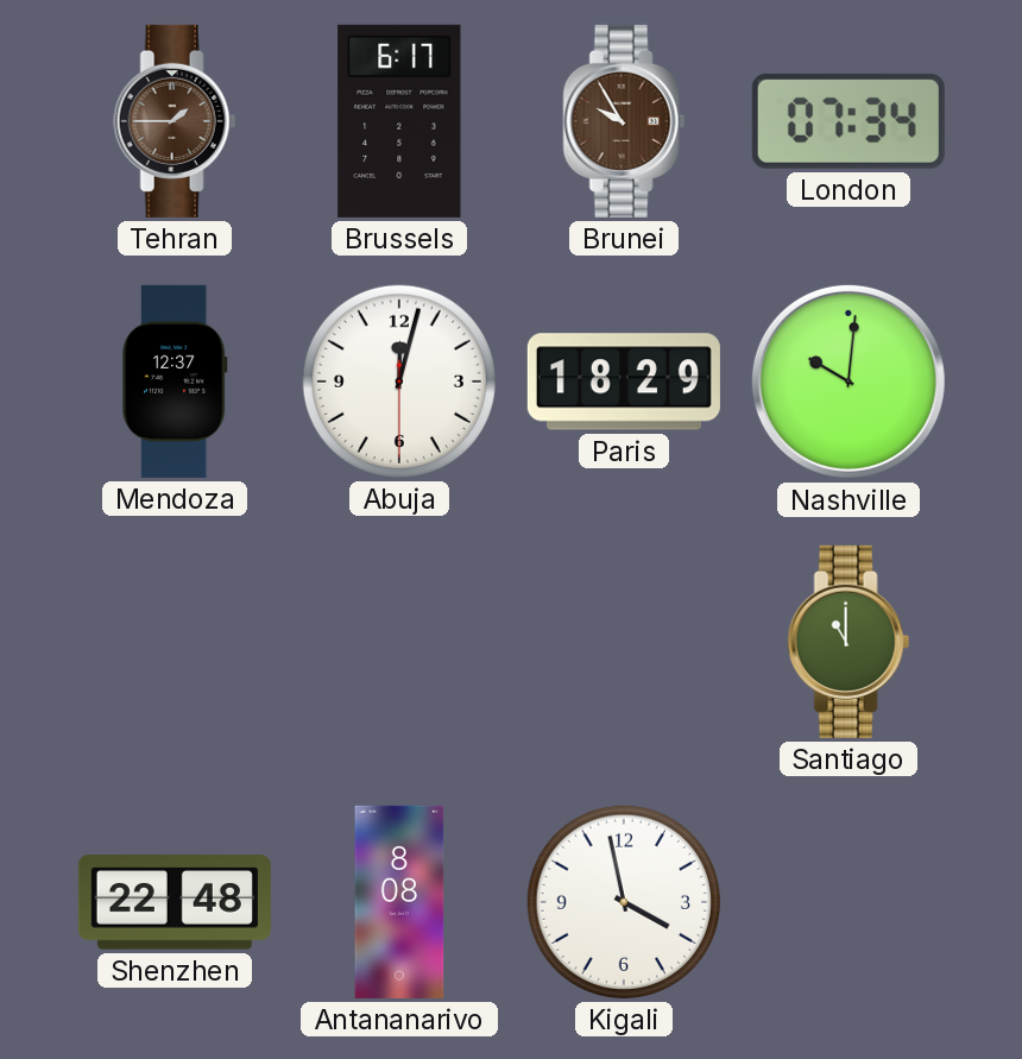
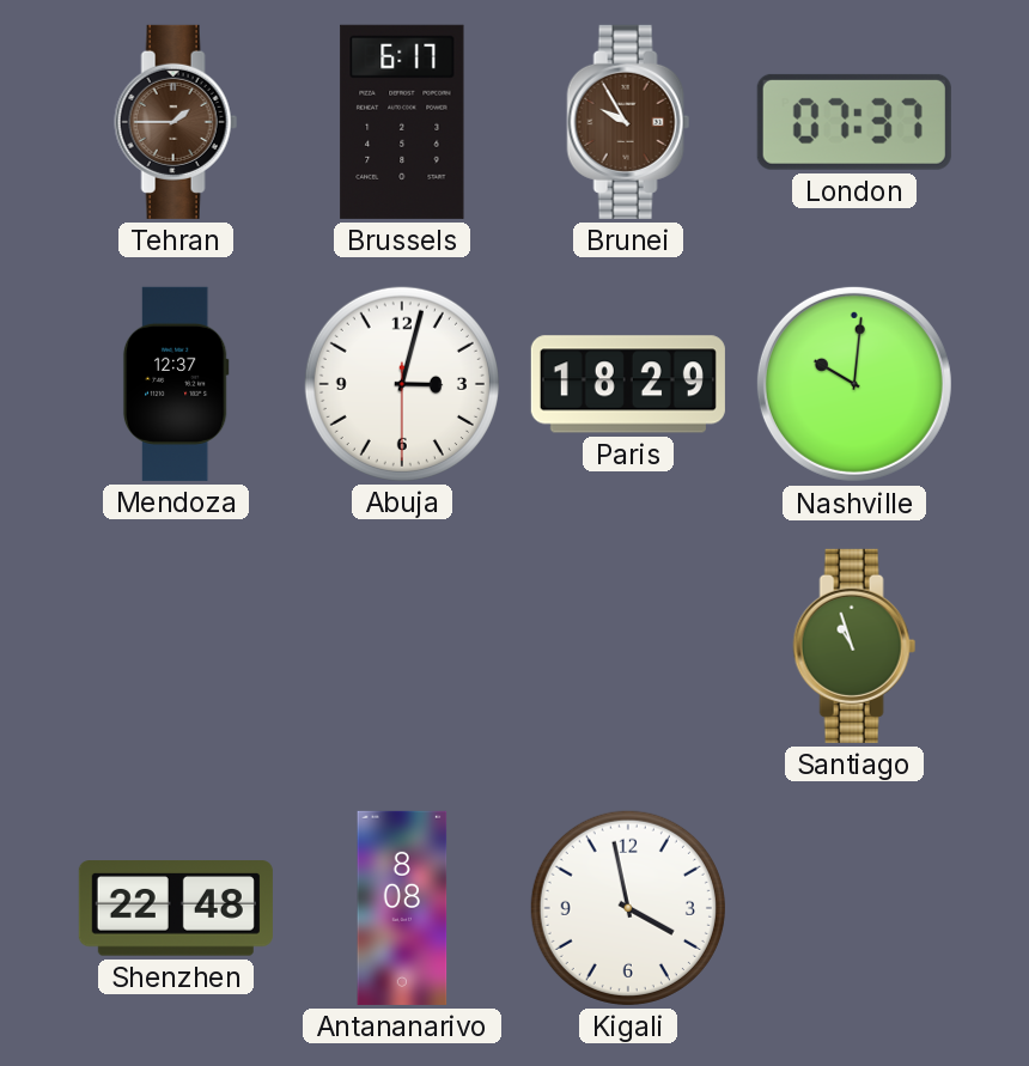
London: 07:34 -> 07:37 (854, 122)
Abuja: 12:02 -> 3:02 (402, 384)
Santiago: 11:00 -> 10:57 (854, 646)
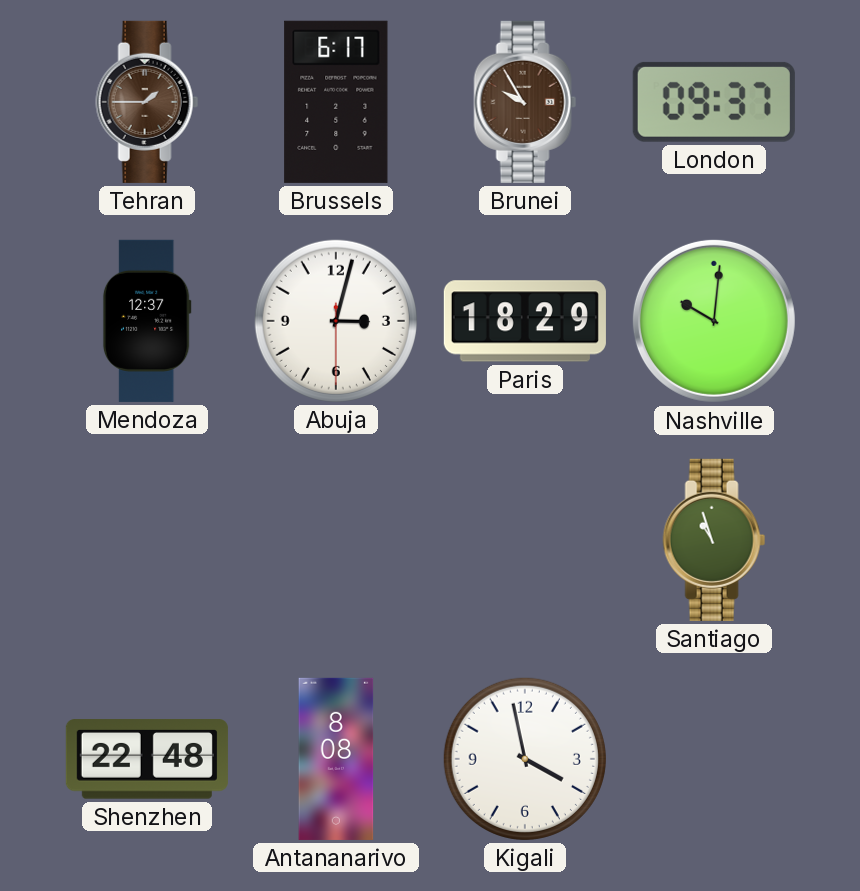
London: 07:37 -> 09:37 (714, 102)
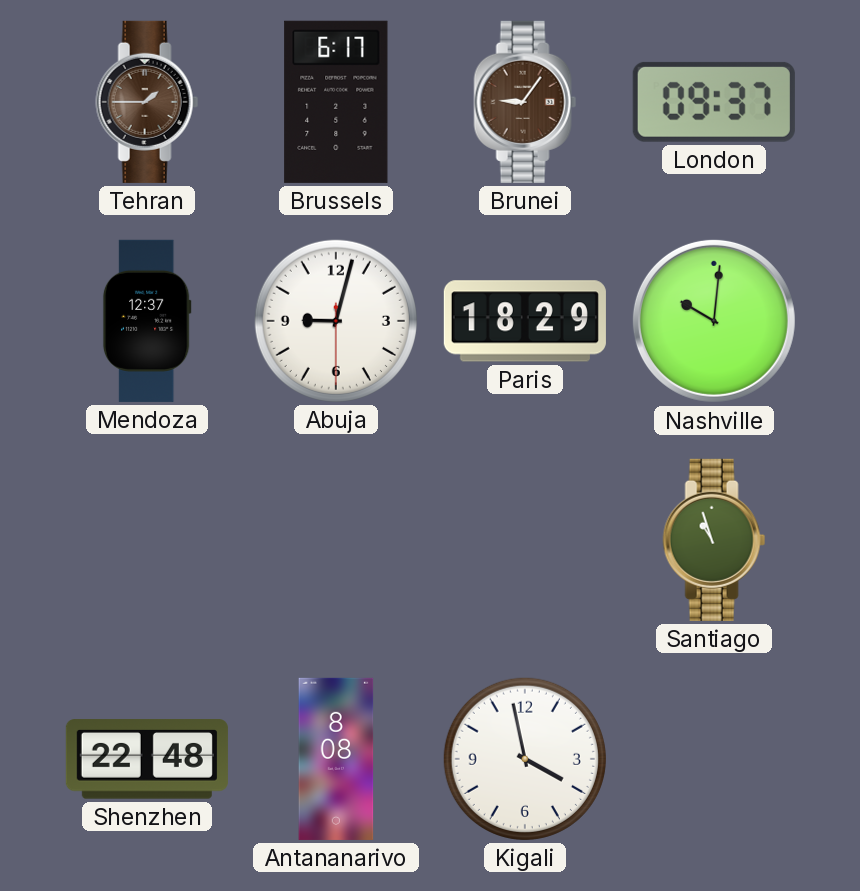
Brunei: 9:55 -> 9:06 (525, 102)
Abuja: 3:02 -> 9:02 (336, 321)
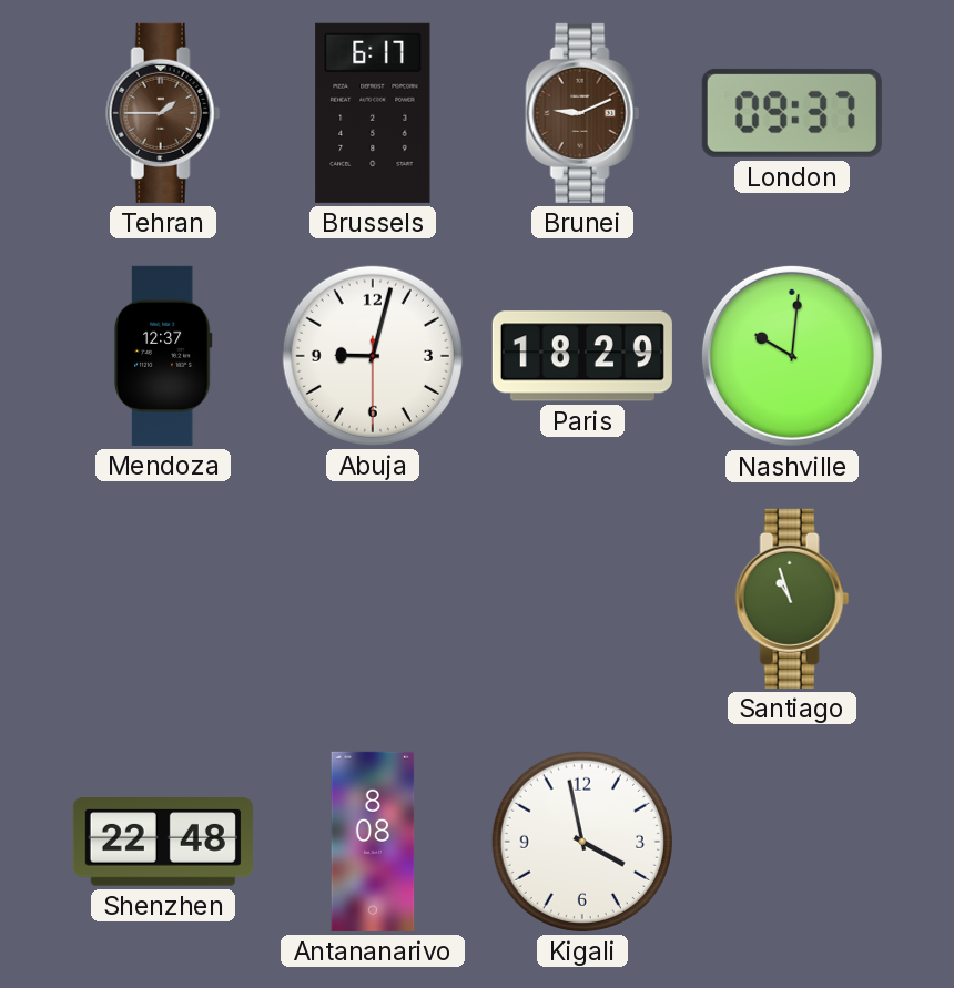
Brunei: 9:06 -> 9:11 (582, 113)
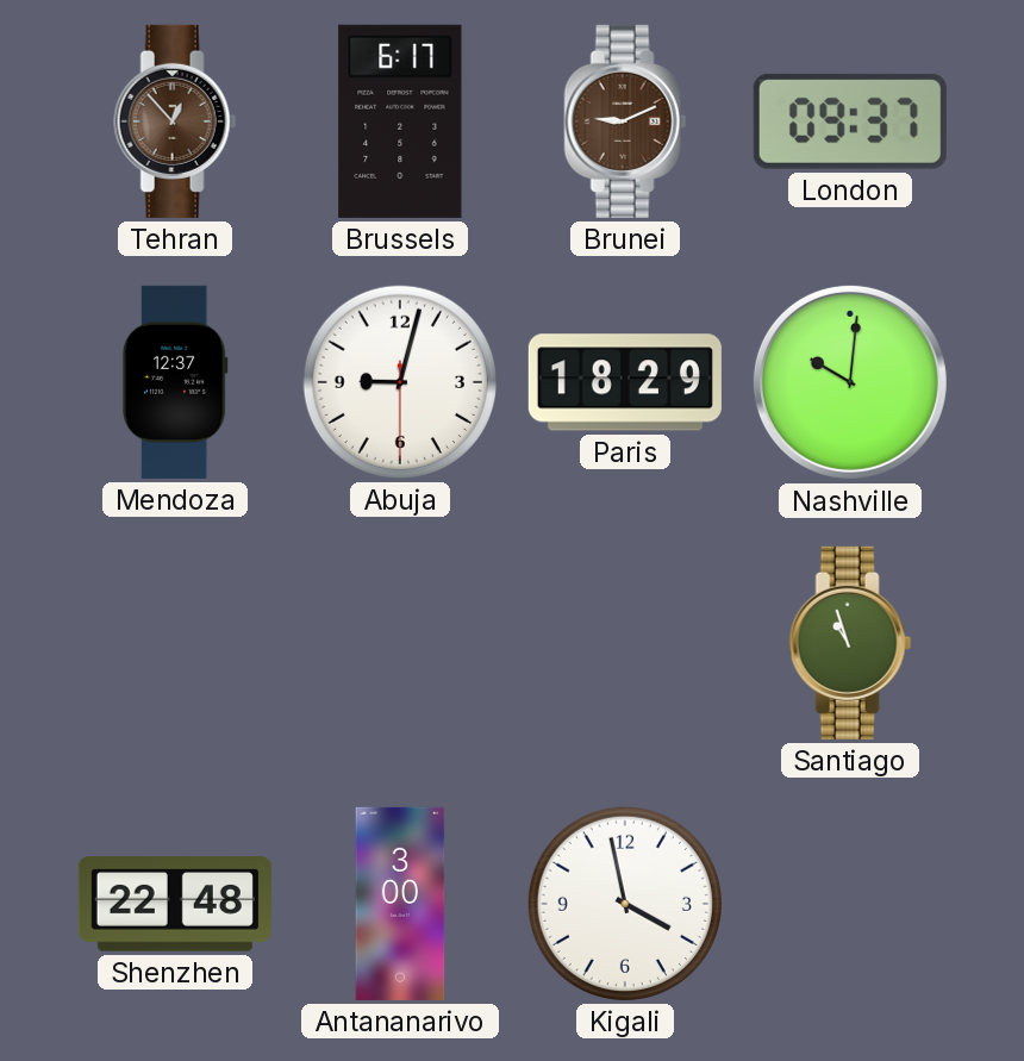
Tehran: 1:45 -> 12:53 (175, 121)
Antananarivo: 8:08 -> 3:00 (400, 904)
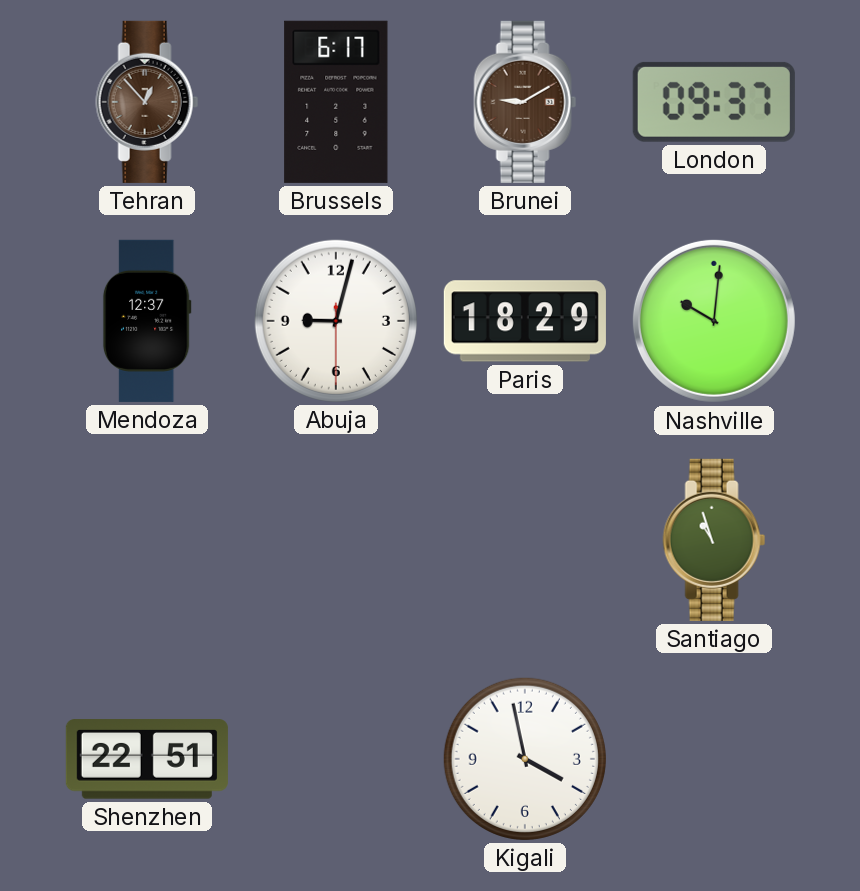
Brunei: 9:11 -> 9:10 (525, 102)
Shenzhen: 22:48 -> 22:51 (147, 759)
Antananarivo: 3:00 -> none (400, 904)
